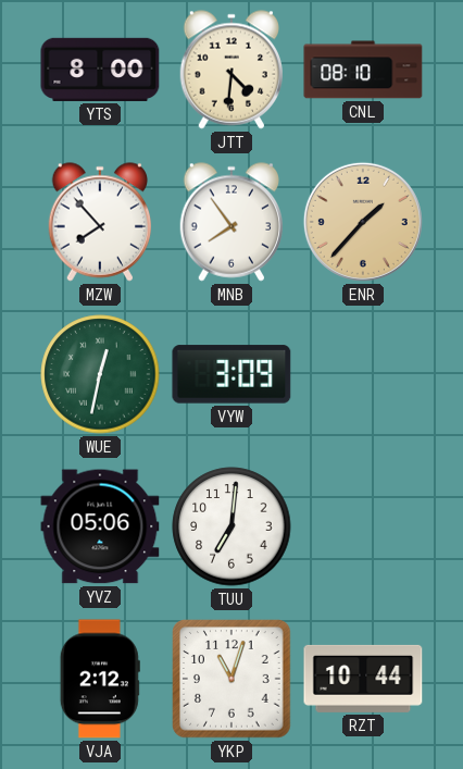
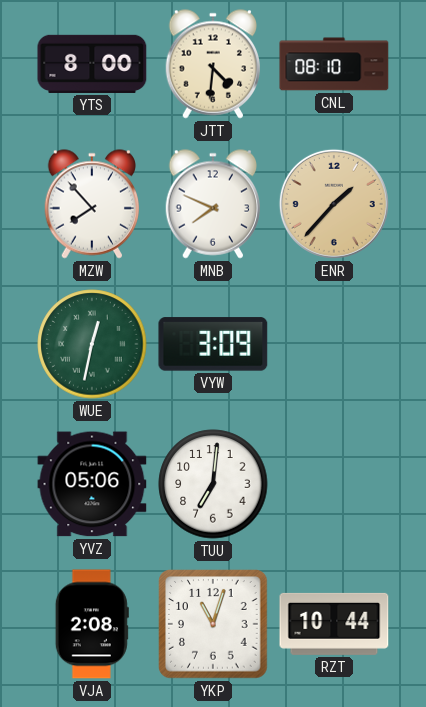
MNB: 7:54 -> 7:49 (213, 204)
VJA: 2:12 -> 2:08 (92, 624)
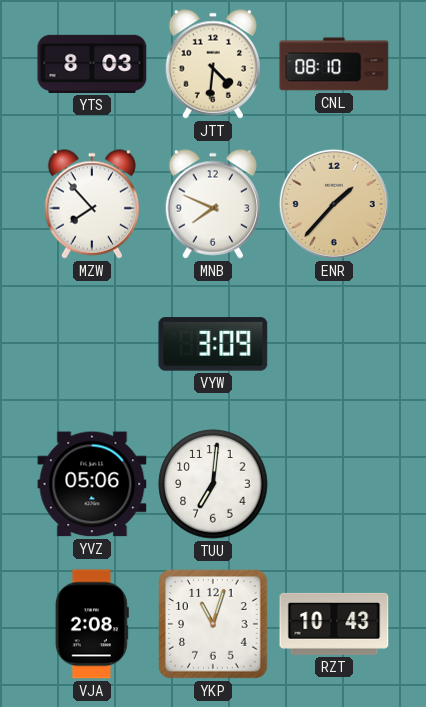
YTS: 8:00 -> 8:03 (92, 64)
WUE: 12:32 -> none (92, 344)
RZT: 10:44 -> 10:43 (334, 624)
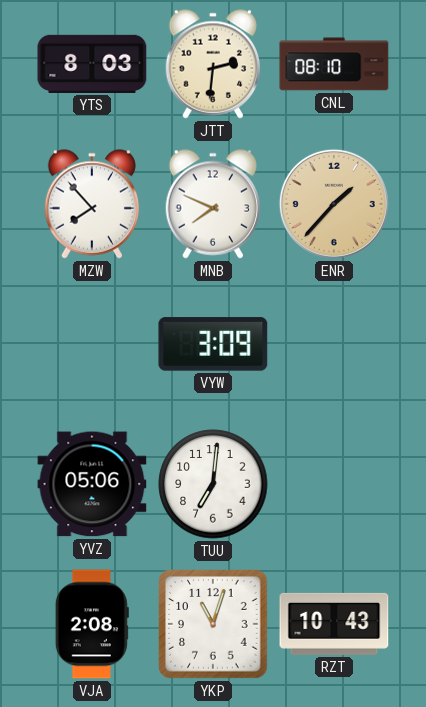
JTT: 4:31 -> 2:31 (213, 64)
